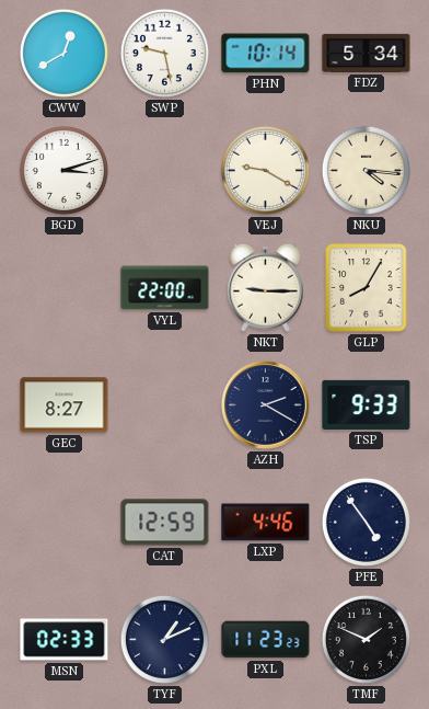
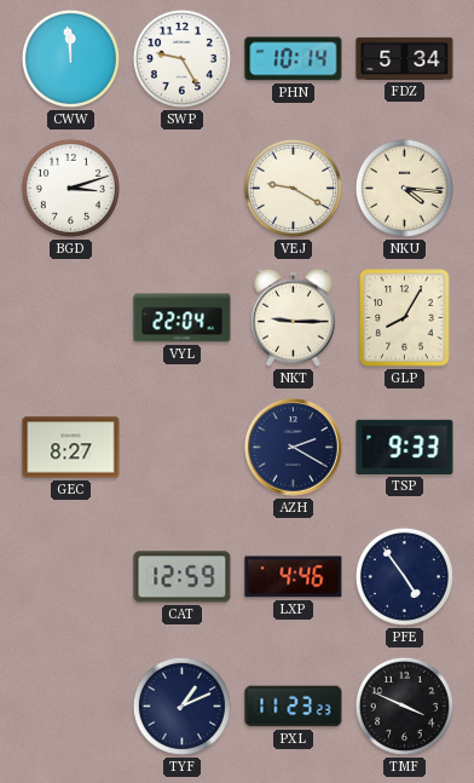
CWW: 12:40 -> 11:59 (70, 58)
SWP: 9:28 -> 9:25 (181, 58)
VYL: 22:00 -> 22:04 (183, 318)
MSN: 02:33 -> none (65, 640)
TMF: 1:49 -> 3:49 (404, 706)
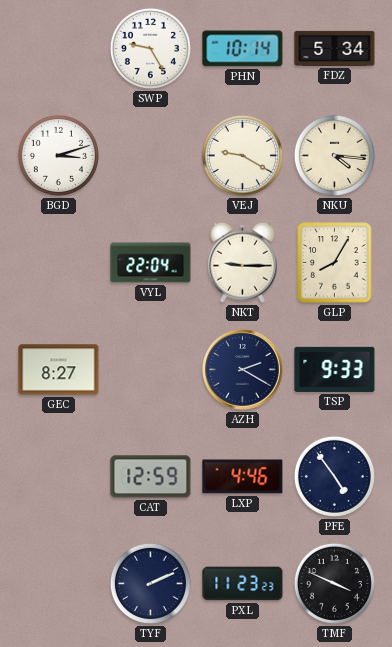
CWW: 11:59 -> none (70, 58)
TYF: 1:11 -> 2:11 (150, 583)
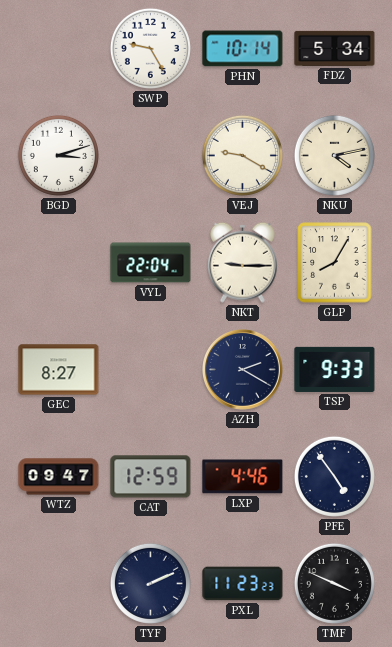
NKU: 4:16 -> 4:13 (334, 155)
WTZ: none -> 09:47 (59, 477)
